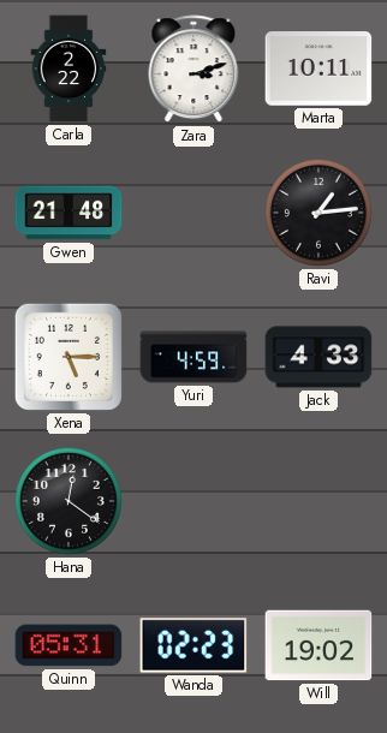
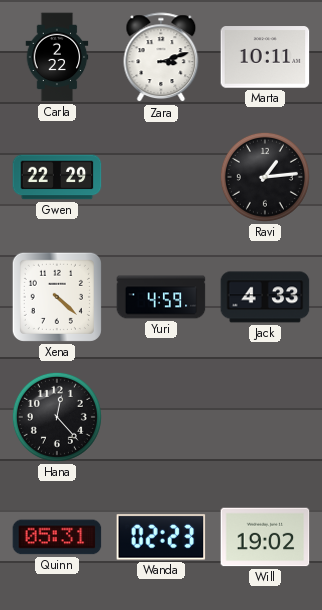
Gwen: 21:48 -> 22:29 (57, 177)
Xena: 5:15 -> 4:22 (57, 297)
Hana: 12:21 -> 12:23 (57, 417)
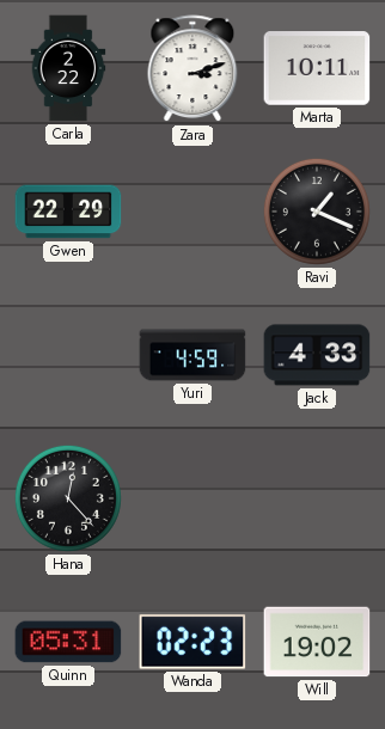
Ravi: 1:14 -> 1:19 (317, 212)
Xena: 4:22 -> none (57, 297)
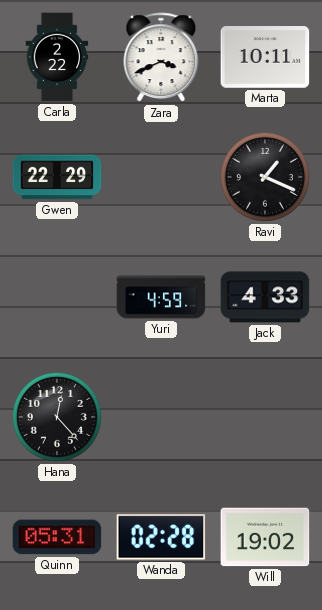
Zara: 3:12 -> 3:41 (161, 58)
Wanda: 02:23 -> 02:28 (161, 537)
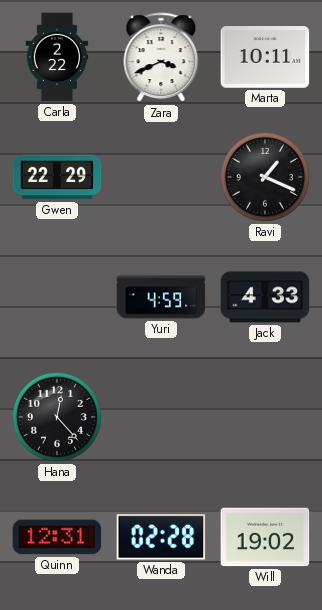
Quinn: 05:31 -> 12:31 (57, 537)
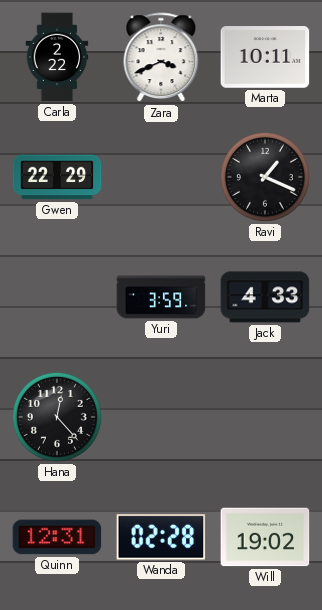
Yuri: 4:59 -> 3:59 (161, 297)
